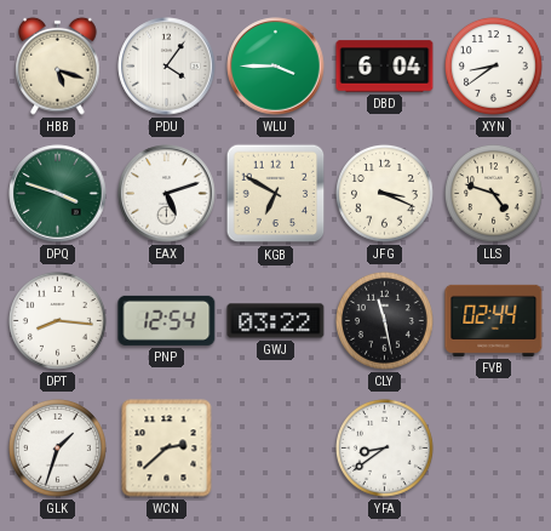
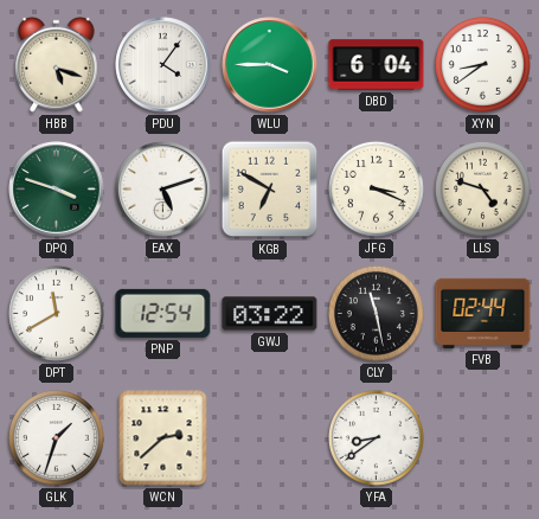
DPT: 8:16 -> 11:40 (56, 313)
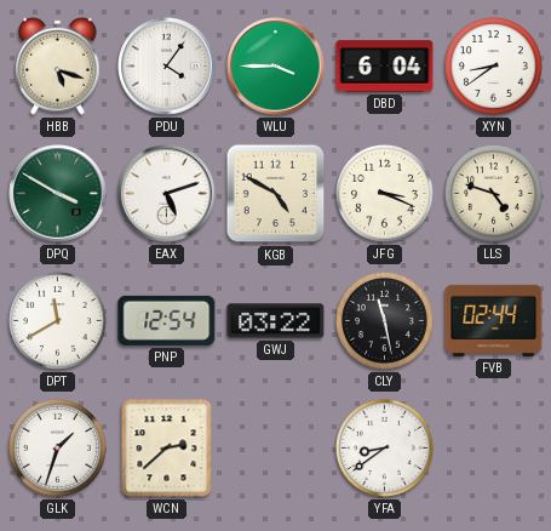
DPQ: 3:48 -> 3:50 (58, 194)
KGB: 6:50 -> 4:50 (276, 194)
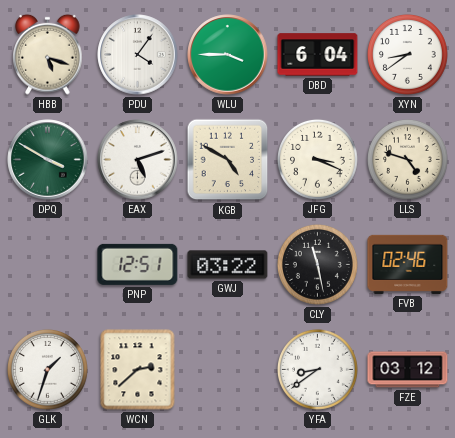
DPT: 11:40 -> none (57, 320)
PNP: 12:54 -> 12:51 (138, 264)
FVB: 02:44 -> 02:46 (408, 264)
FZE: none -> 03:12 (408, 370)
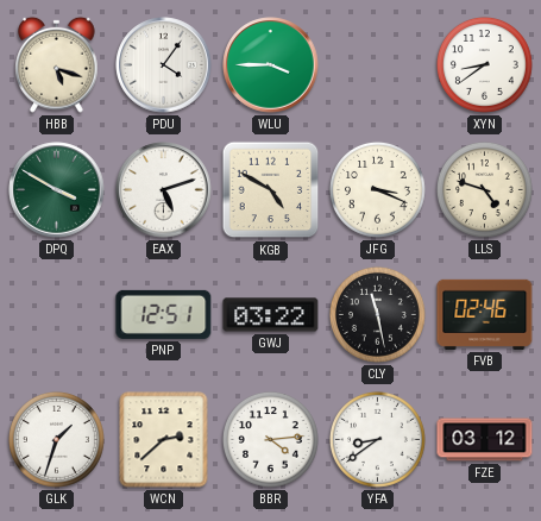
DBD: 6:04 -> none (318, 55)
BBR: none -> 4:14 (270, 439)
